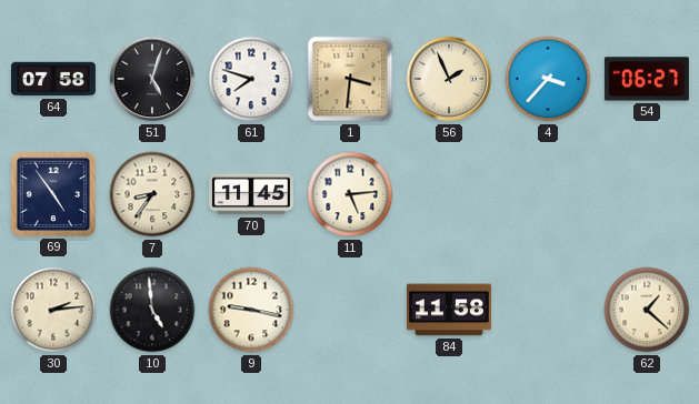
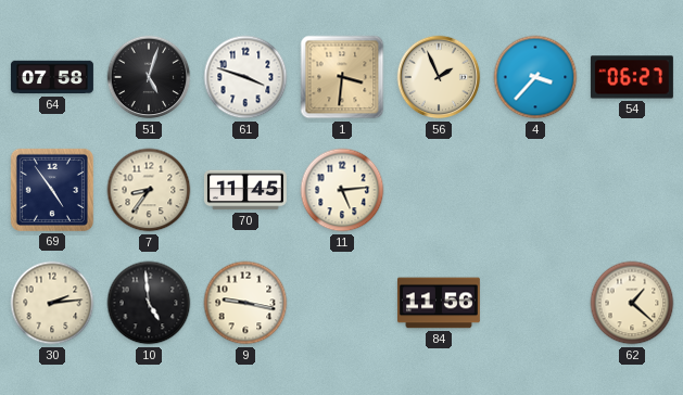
61: 7:48 -> 3:48 (245, 77)
84: 11:58 -> 11:56 (439, 303)
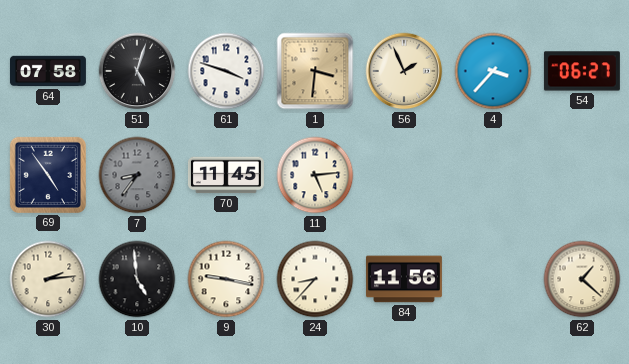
7 dial: cream -> grey (137, 175)
24: none -> 8:37 (315, 279)
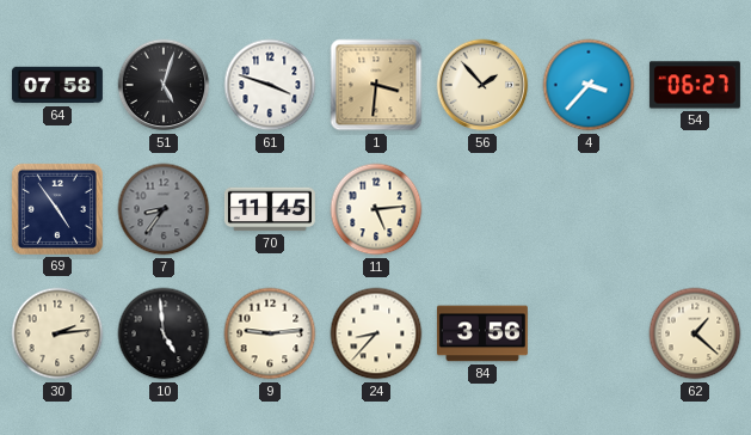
56: 1:56 -> 1:53 (482, 85)
9: 9:17 -> 9:14 (270, 333)
84: 11:56 -> 3:56 (482, 333)
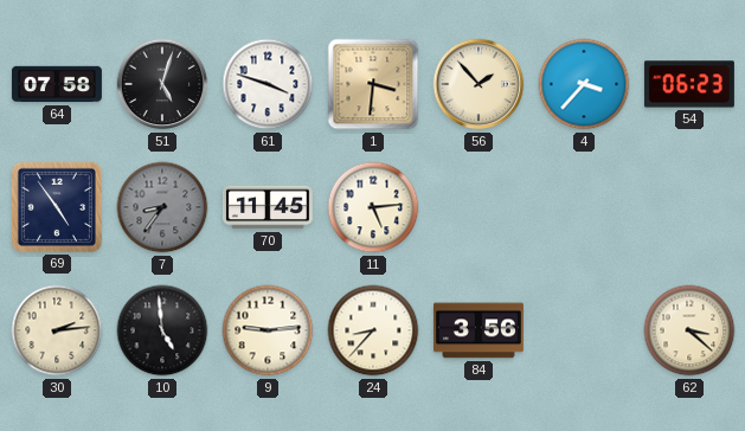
54: 06:27 -> 06:23 (689, 84)
62: 1:22 -> 3:22 (689, 330)
